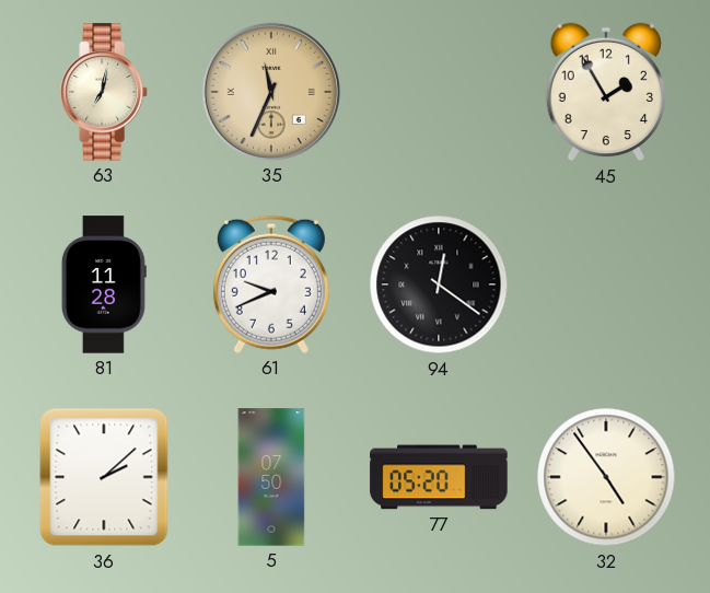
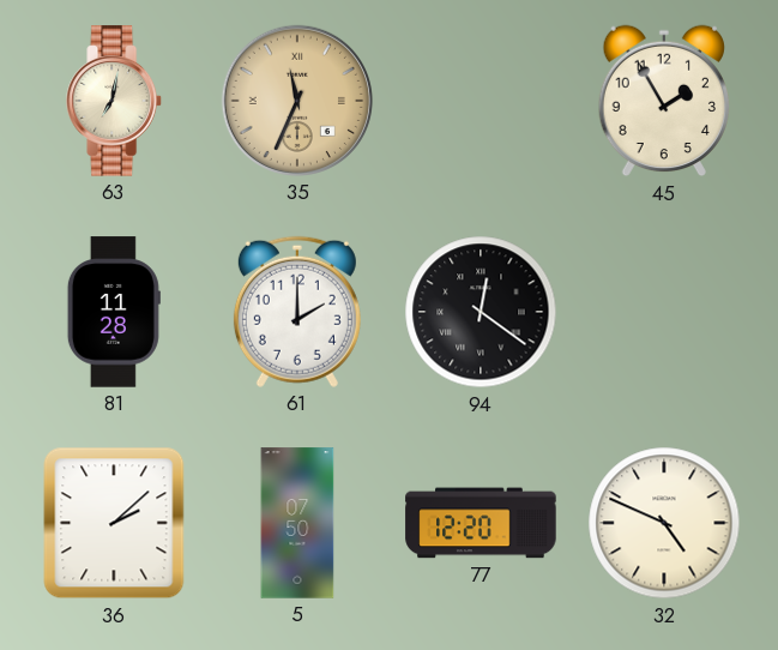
61: 9:41 -> 2:00 (297, 312)
77: 05:20 -> 12:20 (481, 523)
32: 4:54 -> 4:49 (664, 523)
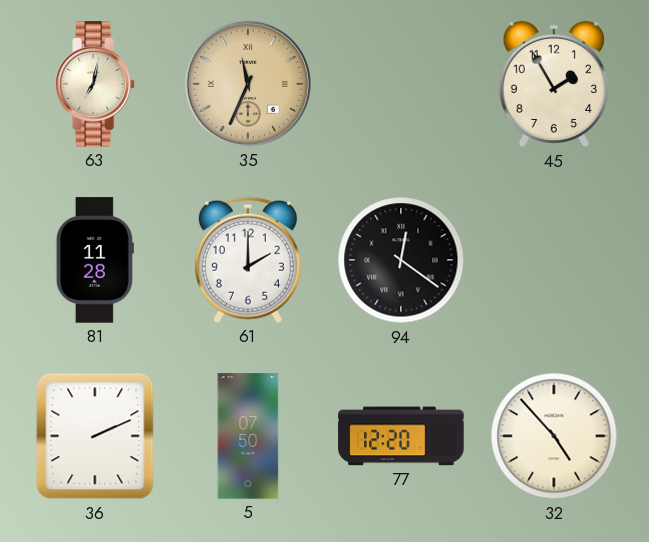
36: 2:08 -> 2:11 (95, 436)
32: 4:49 -> 4:53 (554, 436)
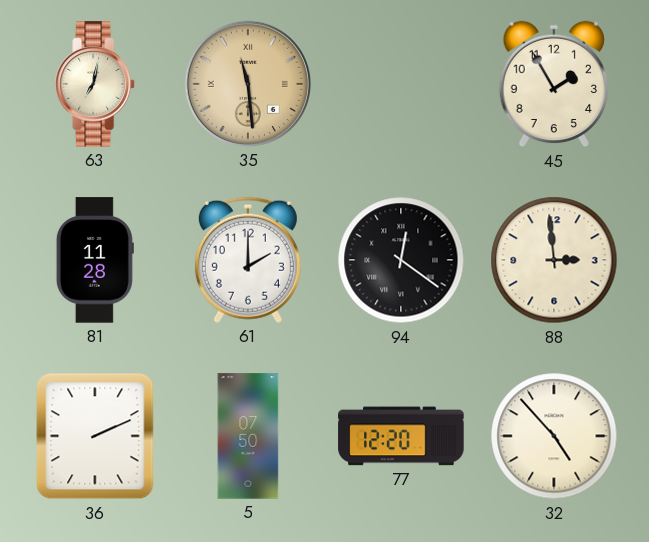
35: 11:34 -> 11:29 (248, 84)
88: none -> 2:59 (554, 260)
